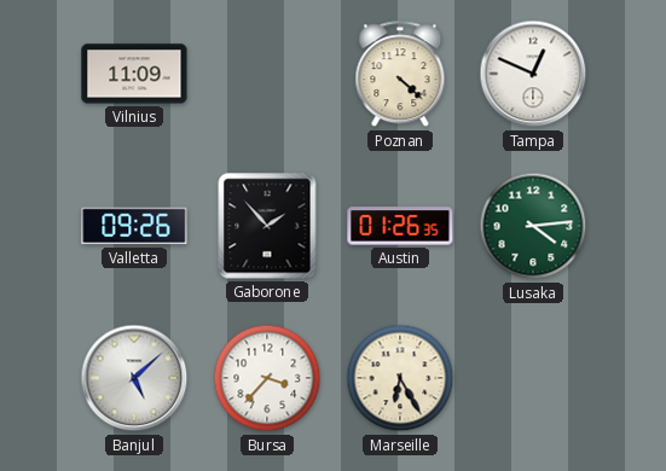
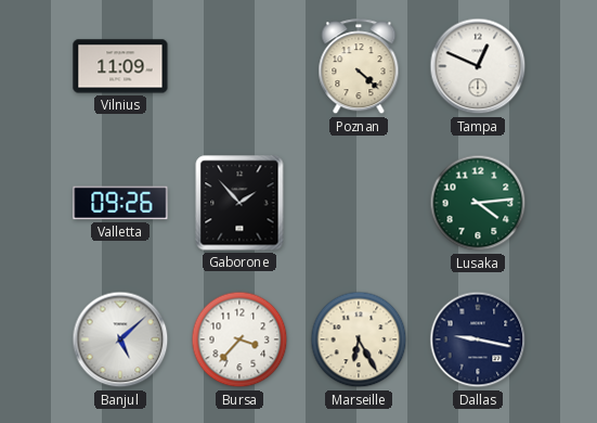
Austin: 01:26 -> none (400, 226)
Dallas: none -> 9:17 (478, 339)
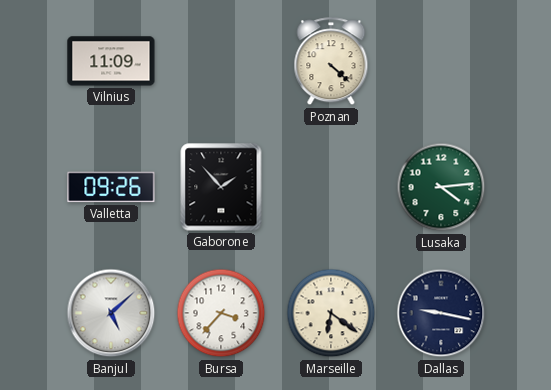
Tampa: 12:49 -> none (478, 66)
Marseille: 6:25 -> 6:21 (331, 313)
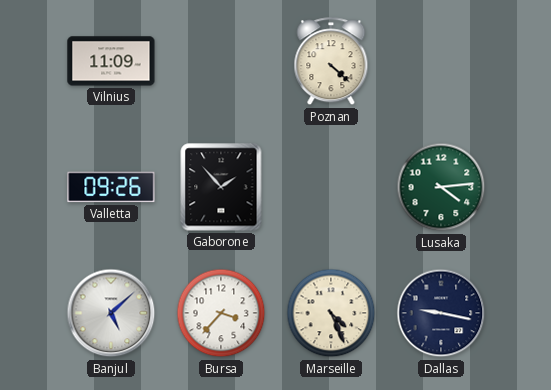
Marseille: 6:21 -> 4:26 (331, 313)
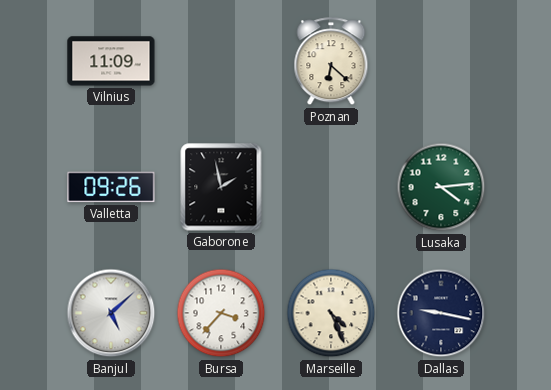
Poznan: 4:22 -> 6:22 (331, 62)
Gaborone: 1:53 -> 1:58 (221, 187)
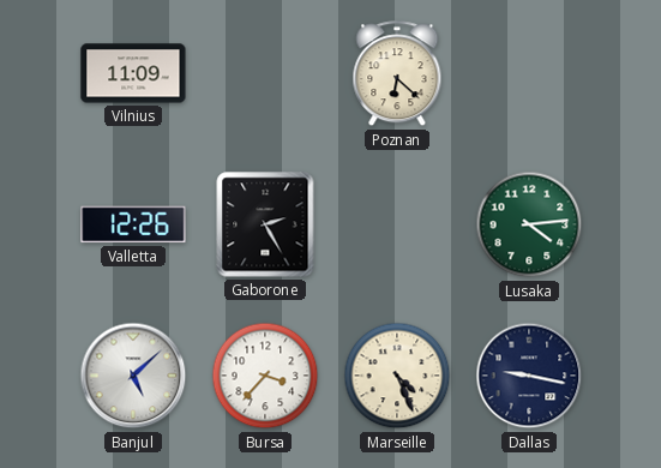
Valletta: 09:26 -> 12:26 (133, 224)
Gaborone: 1:58 -> 2:25 (265, 224)
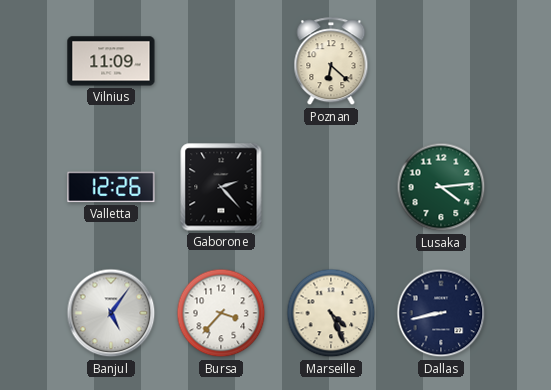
Gaborone: 2:25 -> 2:23 (221, 187)
Banjul: 5:08 -> 5:06 (111, 313)
Dallas: 9:17 -> 8:43 (441, 313)
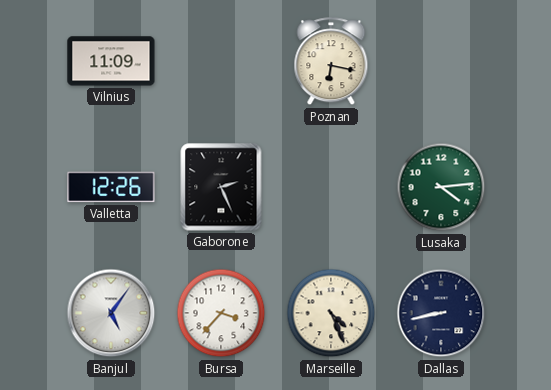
Poznan: 6:22 -> 6:17 (331, 62)
Gaborone: 2:23 -> 2:26 (221, 187)
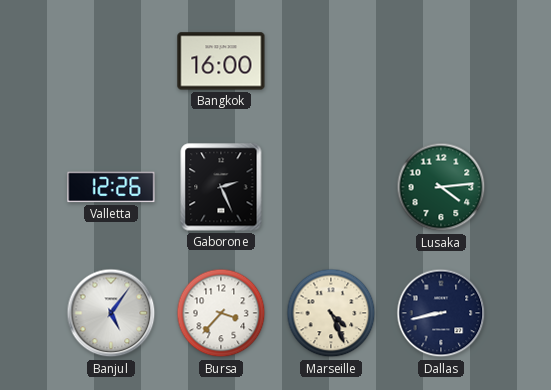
Vilnius: 11:09 -> none (111, 61)
Bangkok: none -> 16:00 (221, 61)
Poznan: 6:17 -> none (331, 62)
